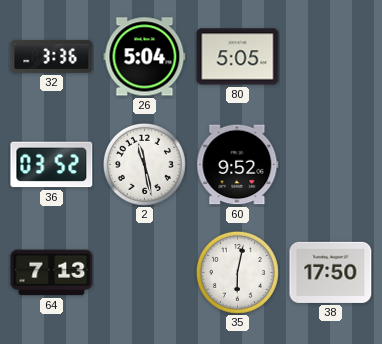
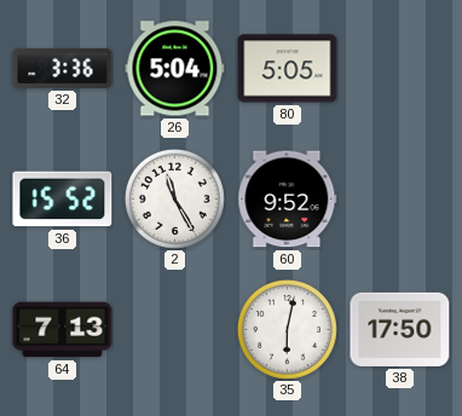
36: 03:52 -> 15:52 (63, 200)
2: 11:28 -> 11:25 (174, 198)
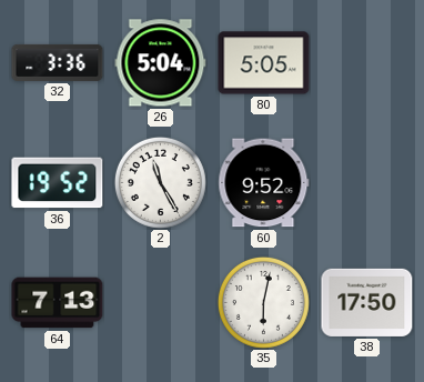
36: 15:52 -> 19:52 (58, 183)
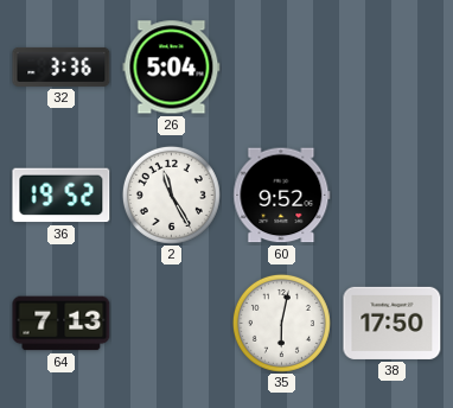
80: 5:05 -> none (264, 63)
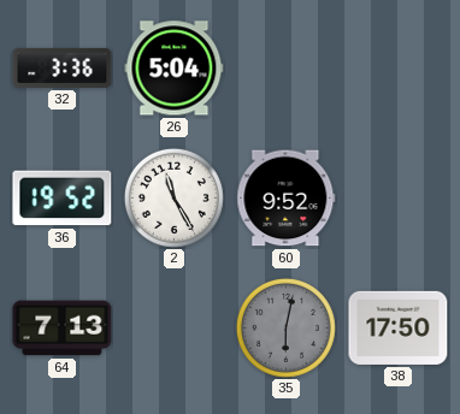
35 dial: white -> grey (285, 327)
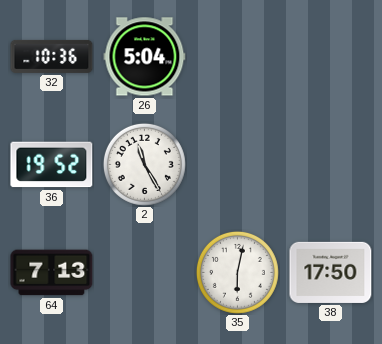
32: 3:36 -> 10:36 (52, 56)
60: 9:52 -> none (287, 199)
35 dial: grey -> white (237, 272)
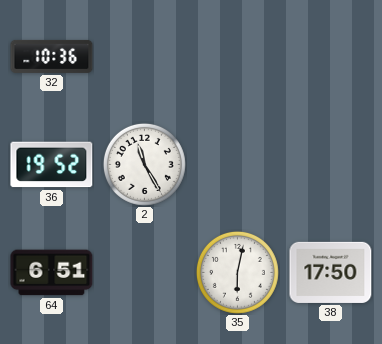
26: 5:04 -> none (145, 57)
64: 7:13 -> 6:51 (52, 273)
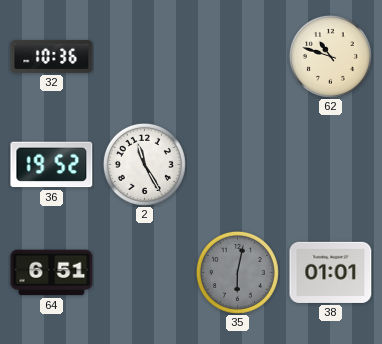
62: none -> 10:48 (330, 56)
35 dial: white -> grey (237, 272)
38: 17:50 -> 01:01 (331, 272)
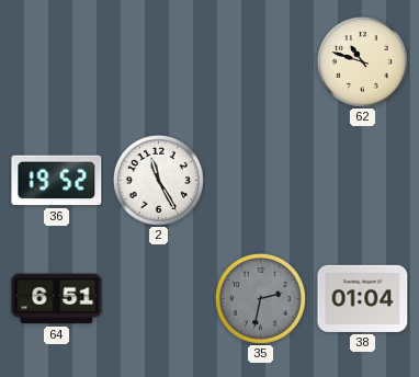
32: 10:36 -> none (52, 56)
35: 6:02 -> 2:32 (260, 298)
38: 01:01 -> 01:04 (363, 298)
